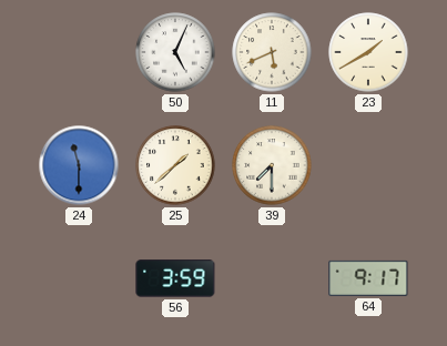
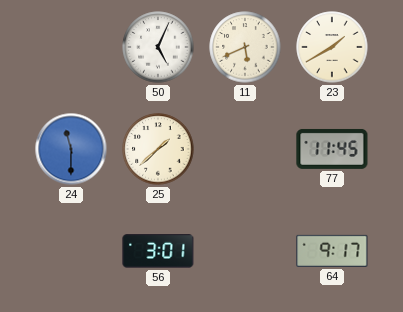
39: 7:30 -> none (272, 165)
77: none -> 11:45 (332, 149)
56: 3:59 -> 3:01 (158, 251)
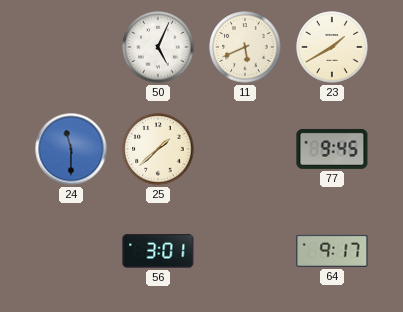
77: 11:45 -> 9:45 (332, 149)
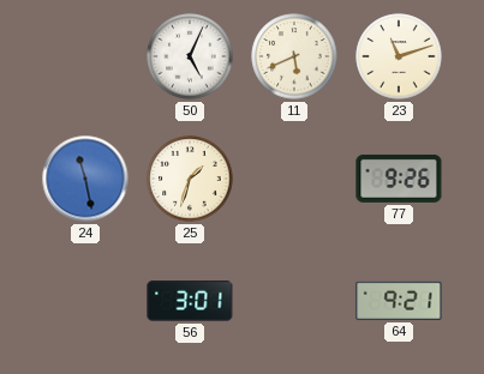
23: 1:40 -> 11:12 (399, 56)
24: 11:30 -> 11:28 (85, 179)
25: 1:38 -> 1:33 (190, 179)
77: 9:45 -> 9:26 (399, 179)
64: 9:17 -> 9:21 (399, 301)
